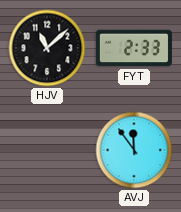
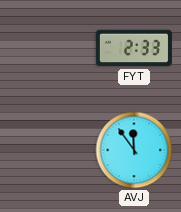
HJV: 11:08 -> none (47, 48)
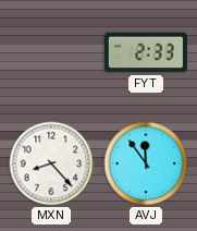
MXN: none -> 8:23 (51, 163)
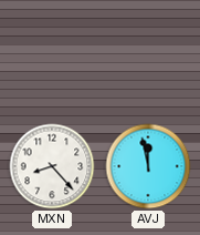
FYT: 2:33 -> none (146, 52)
AVJ: 11:54 -> 11:58 (148, 166)
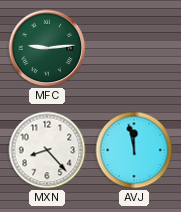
MFC: none -> 9:14 (47, 48)
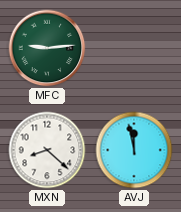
MXN: 8:23 -> 8:22 (47, 150)
